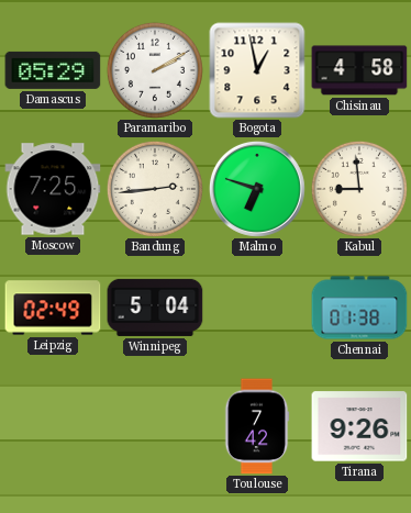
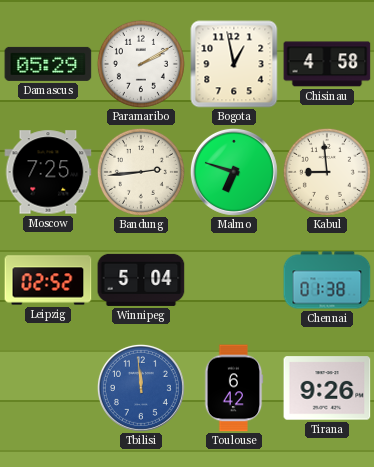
Leipzig: 02:49 -> 02:52 (48, 280)
Tbilisi: none -> 11:59 (141, 388)
Toulouse: 7:42 -> 6:42 (234, 388)
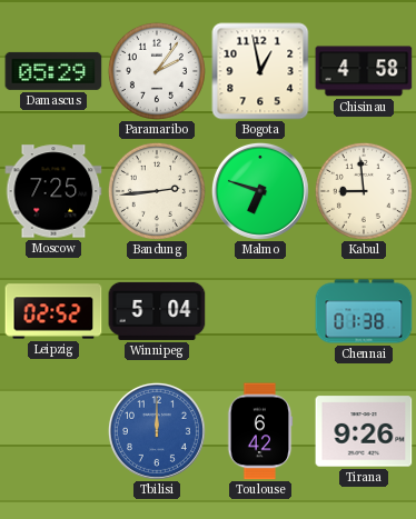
Paramaribo: 2:10 -> 2:06 (157, 71)
Tbilisi: 11:59 -> 12:00 (157, 431)
